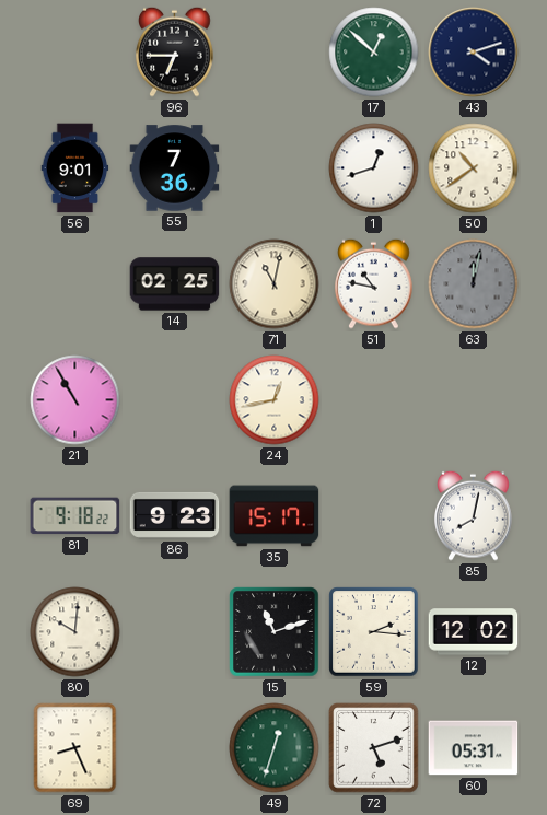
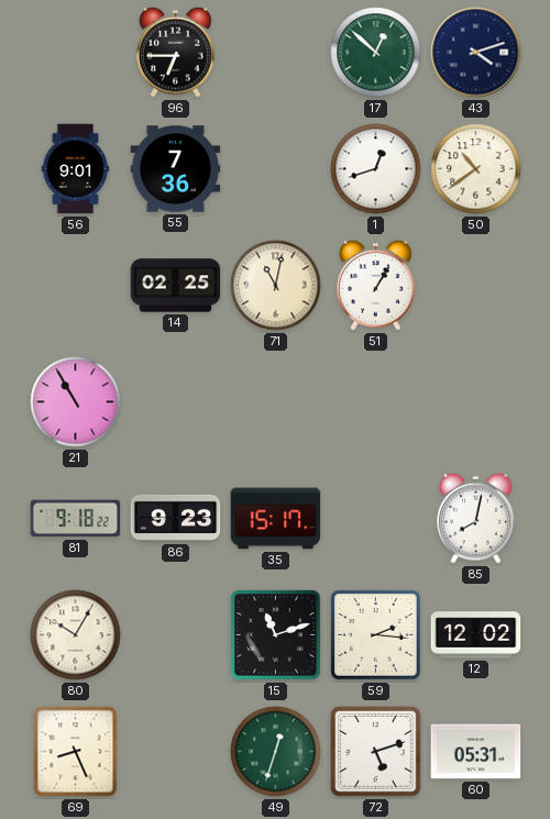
51: 10:47 -> 1:05 (376, 285)
63: 12:02 -> none (474, 284)
24: 12:43 -> none (275, 400)
80: 10:01 -> 10:05 (76, 635)
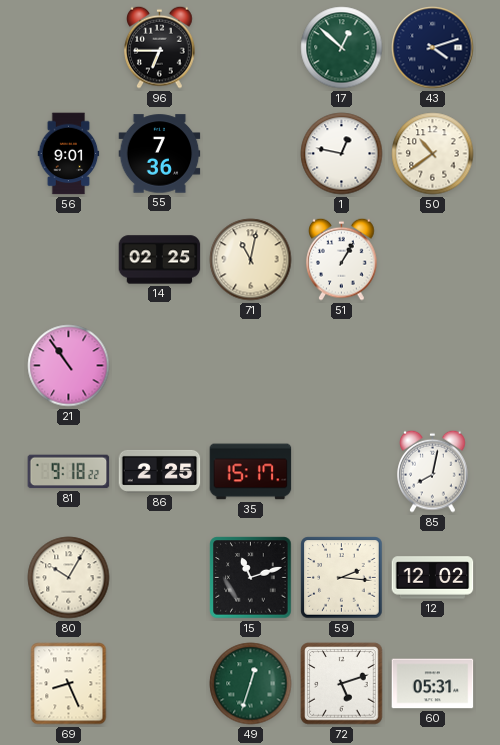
1: 12:42 -> 12:47 (342, 154)
21: 10:55 -> 10:54 (69, 366)
86: 9:23 -> 2:25 (160, 471)
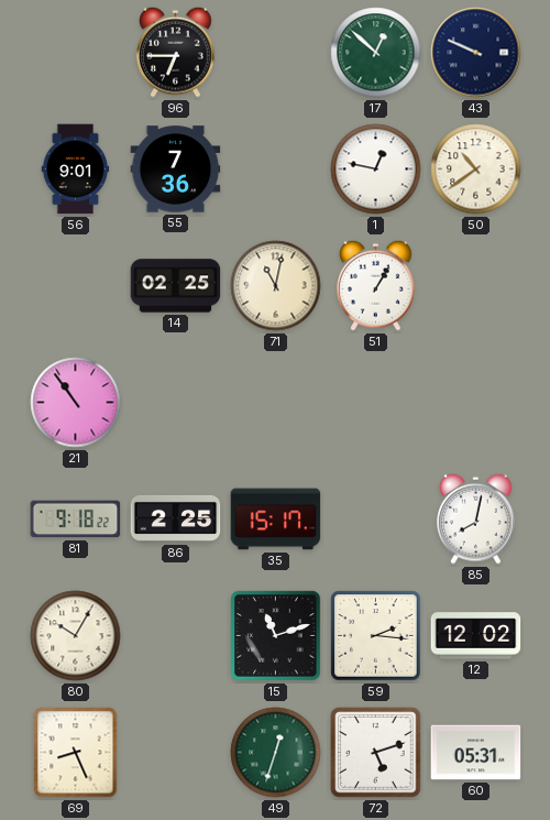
43: 4:12 -> 9:49 (476, 53)
